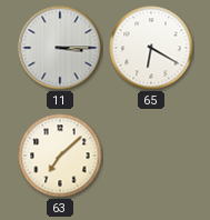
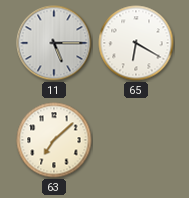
11: 3:15 -> 5:15 (54, 43)
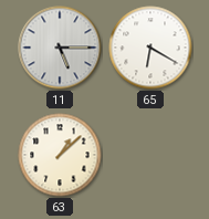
63: 7:08 -> 1:08 (60, 155)
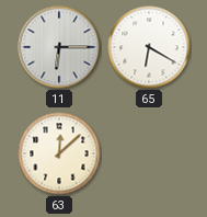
11: 5:15 -> 6:15 (59, 47)
63: 1:08 -> 12:08 (59, 153)
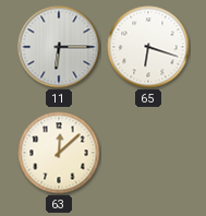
65: 6:20 -> 6:18 (148, 47)
